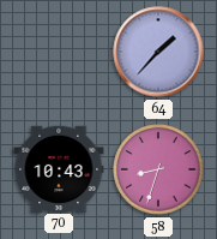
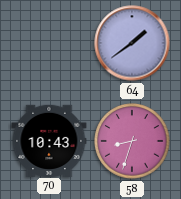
64: 1:37 -> 1:39 (132, 43)
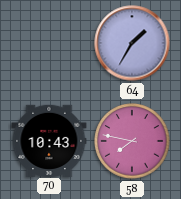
64: 1:39 -> 1:35 (132, 43)
58: 8:33 -> 7:47 (132, 141)
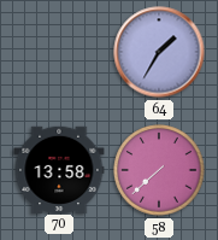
70: 10:43 -> 13:58 (59, 169)
58: 7:47 -> 7:38 (159, 170)
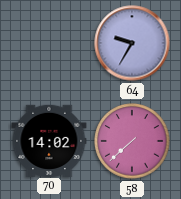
64: 1:35 -> 9:35 (132, 43)
70: 13:58 -> 14:02 (49, 140)
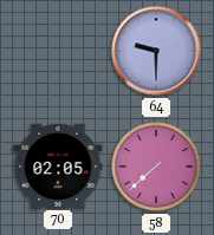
64: 9:35 -> 9:30 (156, 51)
70: 14:02 -> 02:05 (58, 165)
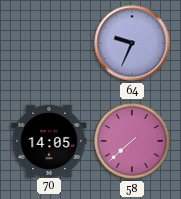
64: 9:30 -> 9:34 (132, 43)
70: 02:05 -> 14:05 (49, 140)
